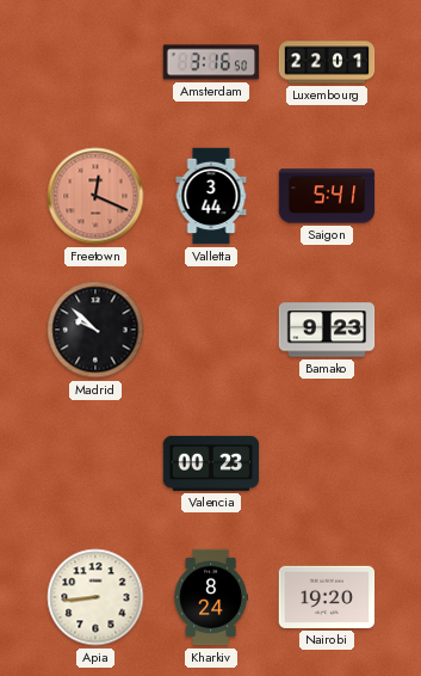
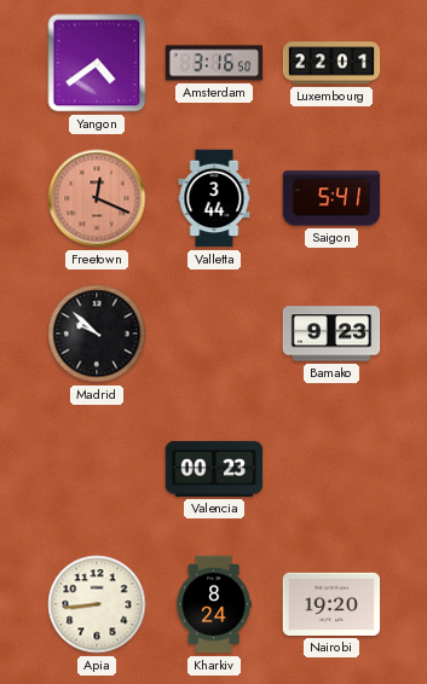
Yangon: none -> 4:39 (97, 63)
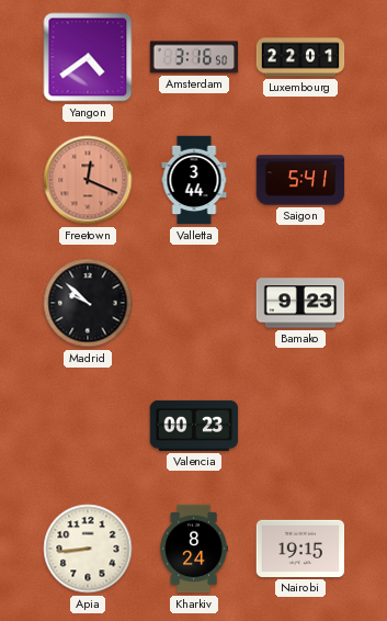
Nairobi: 19:20 -> 19:15 (300, 549)
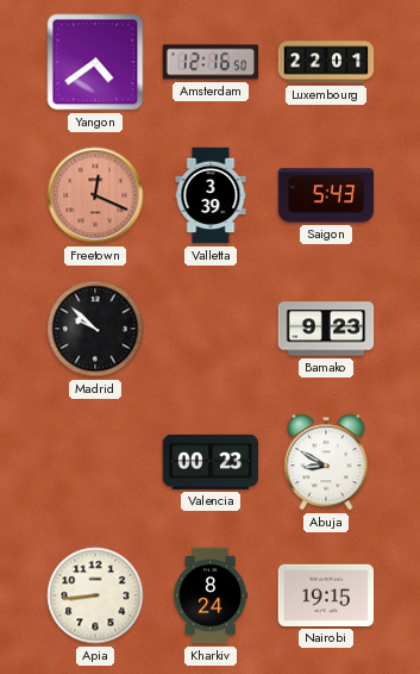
Amsterdam: 3:16 -> 12:16 (211, 62)
Valletta: 3:44 -> 3:39 (211, 195)
Saigon: 5:41 -> 5:43 (326, 195)
Abuja: none -> 8:50 (326, 462)
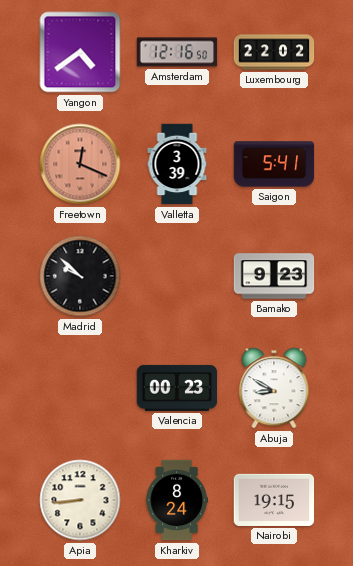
Luxembourg: 22:01 -> 22:02 (274, 52)
Saigon: 5:43 -> 5:41 (274, 164)
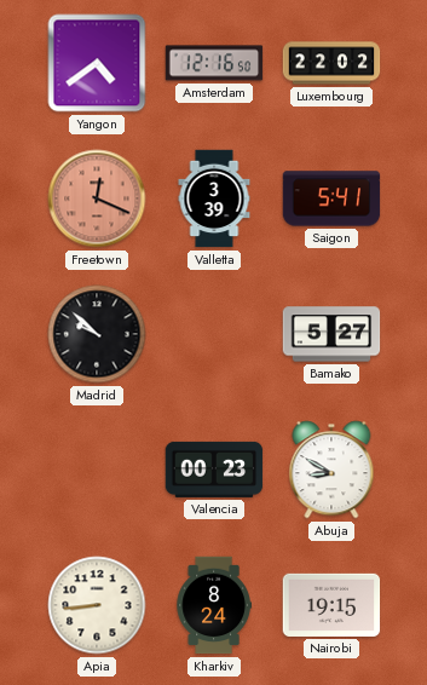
Bamako: 9:23 -> 5:27 (331, 334)
